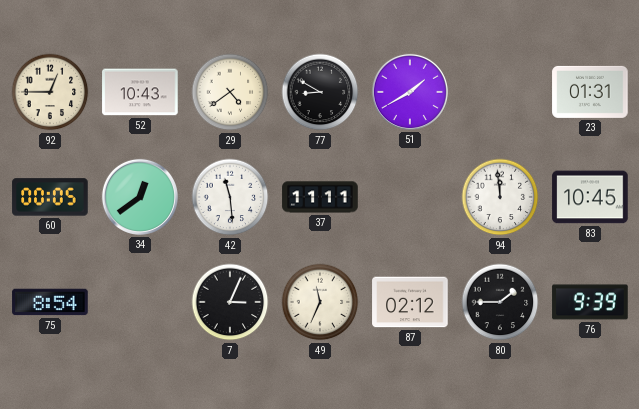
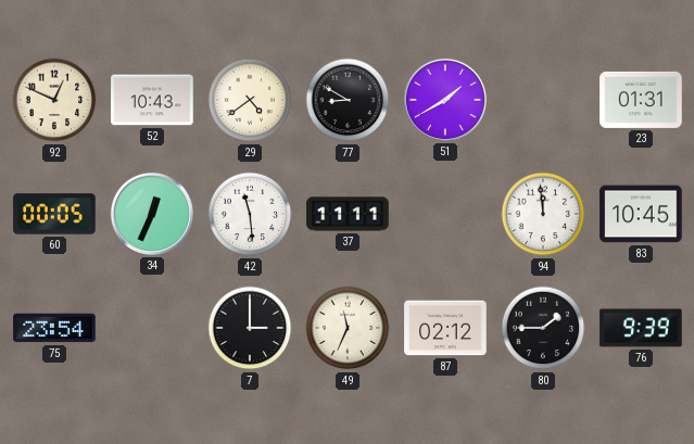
92: 12:45 -> 12:49 (54, 100)
34: 12:39 -> 12:34 (152, 214)
75: 8:54 -> 23:54 (54, 328)
7: 3:04 -> 3:00 (250, 328)
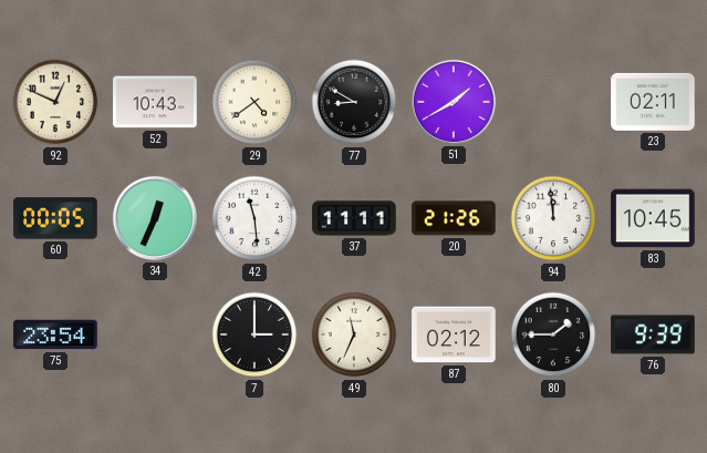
23: 01:31 -> 02:11 (653, 102)
20: none -> 21:26 (454, 218)
